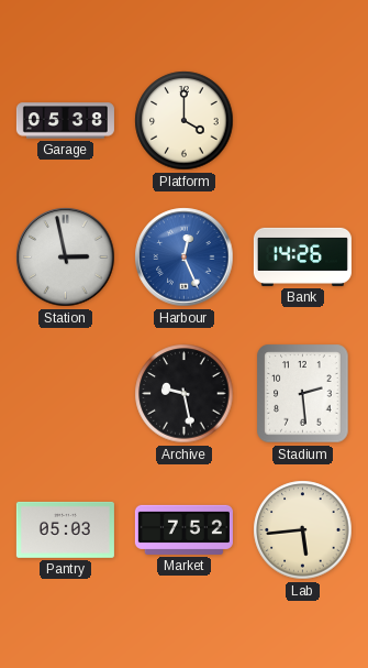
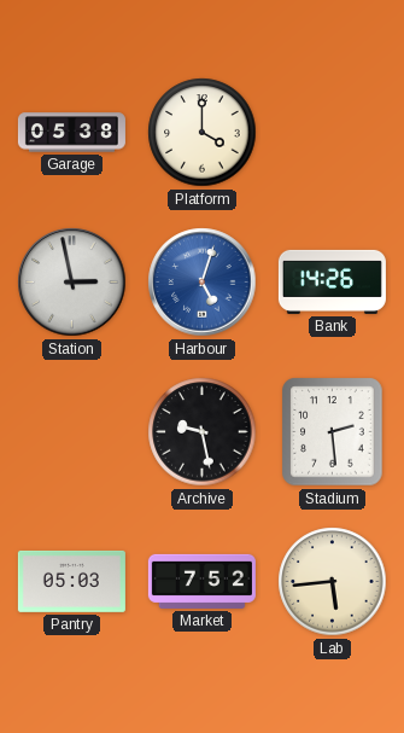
Harbour: 12:26 -> 5:03 (203, 283)
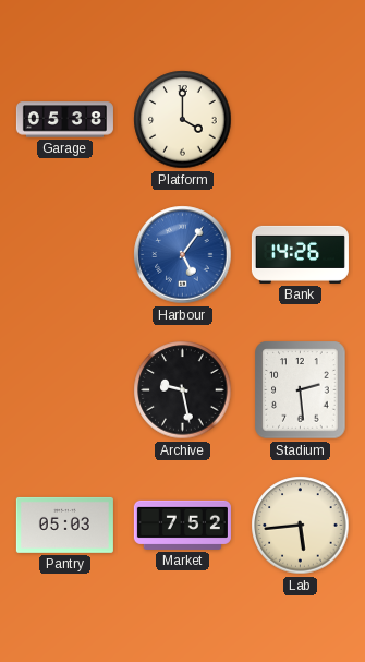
Station: 2:58 -> none (72, 283)
Harbour: 5:03 -> 5:06 (183, 255)
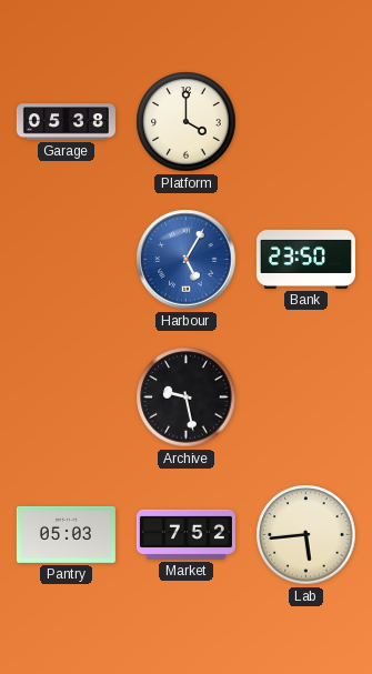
Harbour: 5:06 -> 5:05 (187, 260)
Bank: 14:26 -> 23:50 (305, 259)
Stadium: 2:29 -> none (301, 390)
